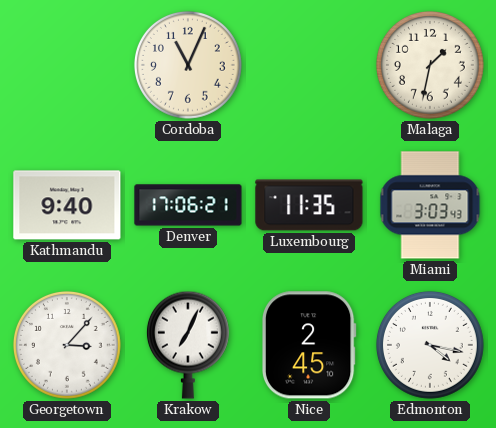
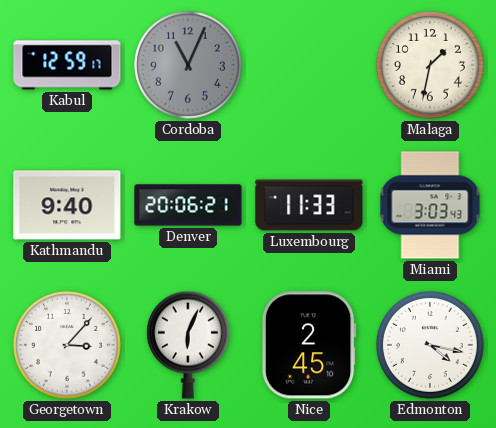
Kabul: none -> 12:59 (67, 65)
Cordoba dial: cream -> grey (188, 65)
Denver: 17:06 -> 20:06 (188, 205)
Luxembourg: 11:35 -> 11:33 (309, 205)
Krakow: 7:04 -> 6:04 (188, 345)
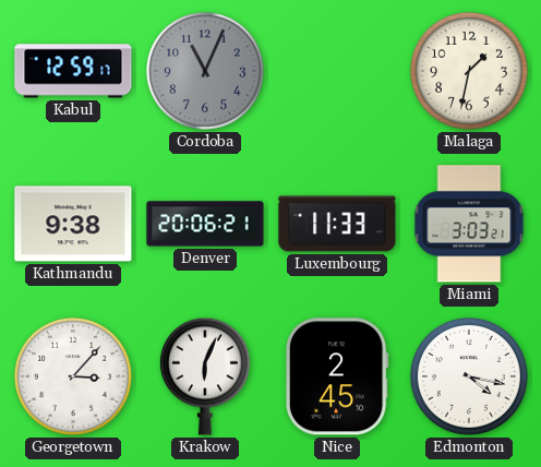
Kathmandu: 9:40 -> 9:38 (73, 224)
Miami: 3:03:43 -> 3:03:21 (469, 224)
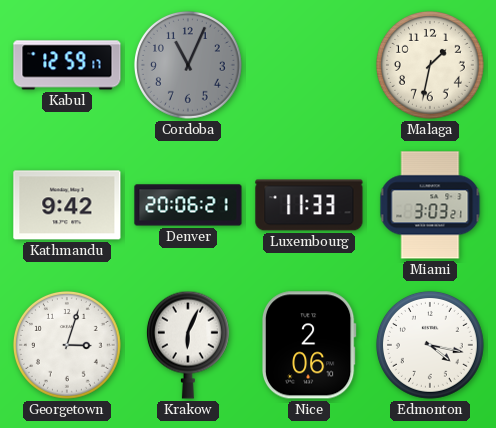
Kathmandu: 9:38 -> 9:42 (67, 205)
Georgetown: 3:07 -> 3:03 (67, 345)
Nice: 2:45 -> 2:06 (309, 345)
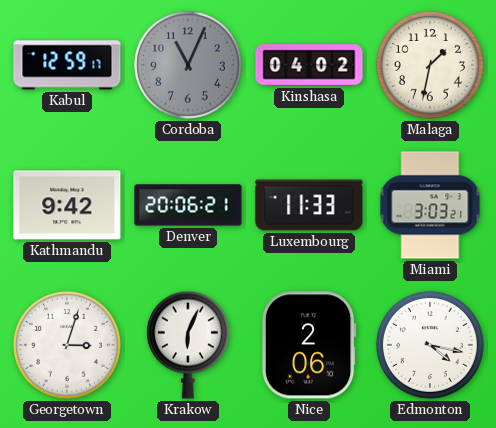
Kinshasa: none -> 04:02 (309, 65)
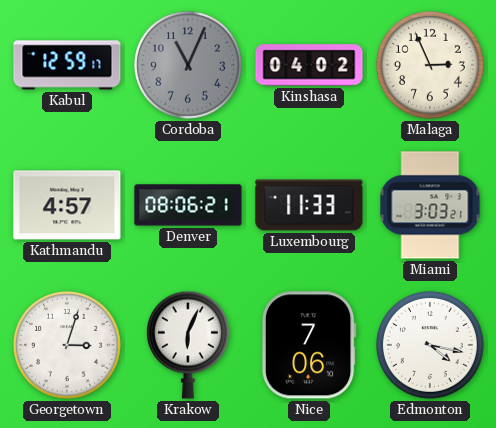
Malaga: 1:32 -> 2:56 (430, 65)
Kathmandu: 9:42 -> 4:57 (67, 205)
Denver: 20:06 -> 08:06 (188, 205)
Nice: 2:06 -> 7:06 (309, 345)
